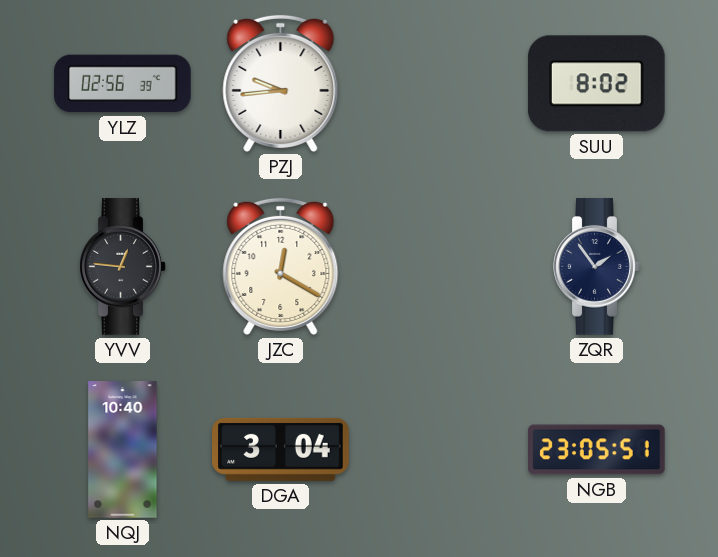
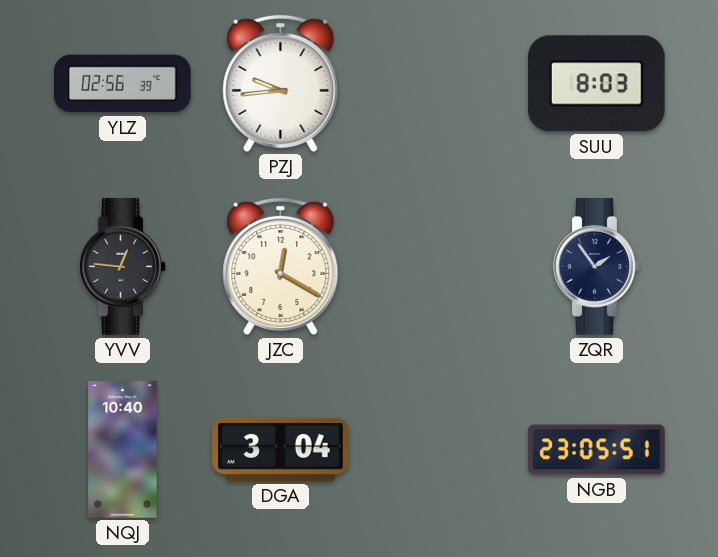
SUU: 8:02 -> 8:03 (596, 84)
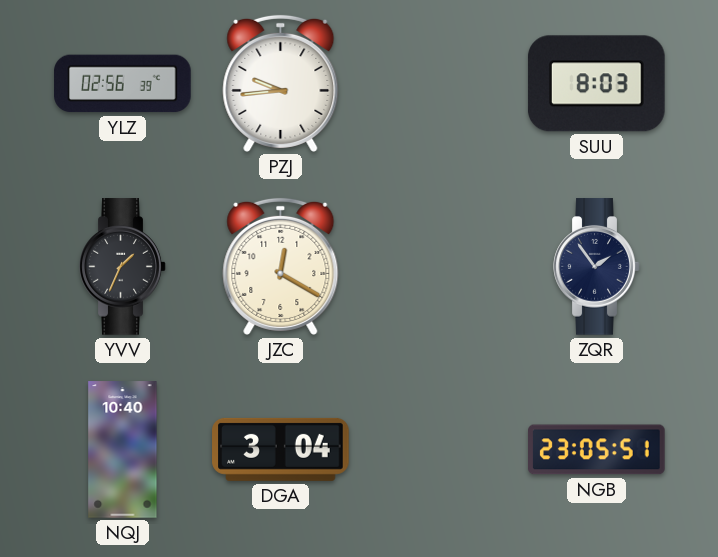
YVV: 12:46 -> 1:34 (123, 267)
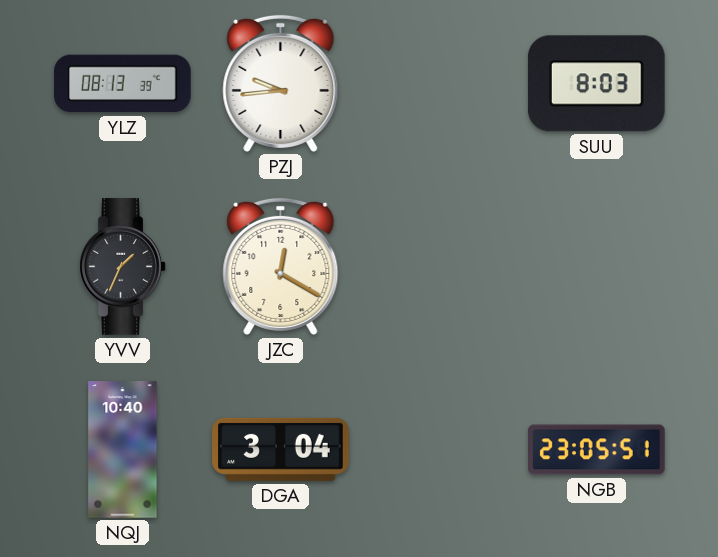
YLZ: 02:56 -> 08:13 (123, 84)
ZQR: 1:54 -> none (597, 267)
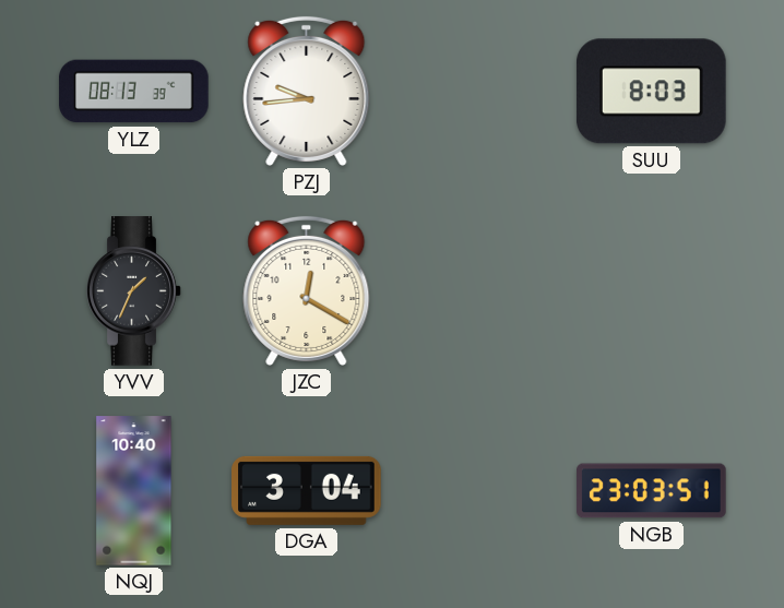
NGB: 23:05 -> 23:03 (652, 491)
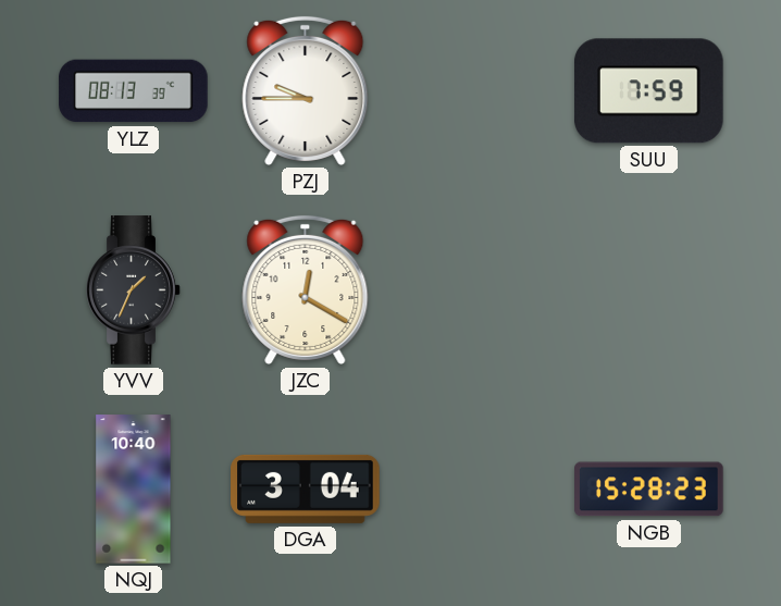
PZJ: 9:44 -> 9:45 (306, 90)
SUU: 8:03 -> 7:59 (648, 91)
NGB: 23:03 -> 15:28 (649, 490)
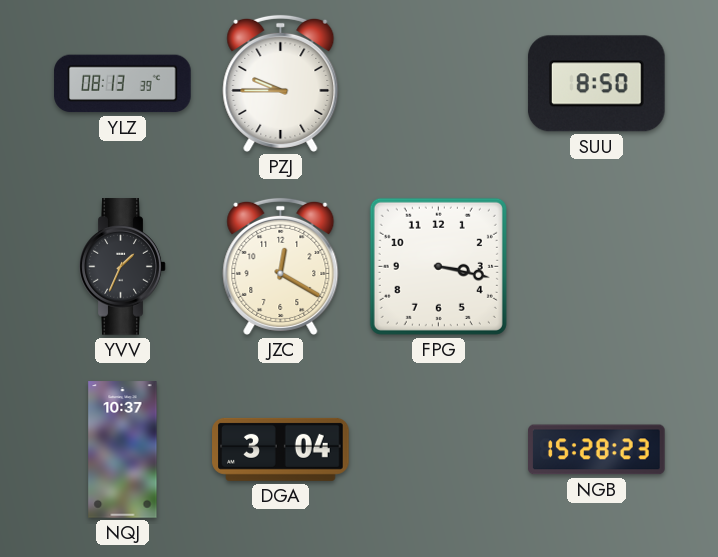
SUU: 7:59 -> 8:50 (596, 84)
FPG: none -> 3:17 (438, 266)
NQJ: 10:40 -> 10:37 (123, 450)
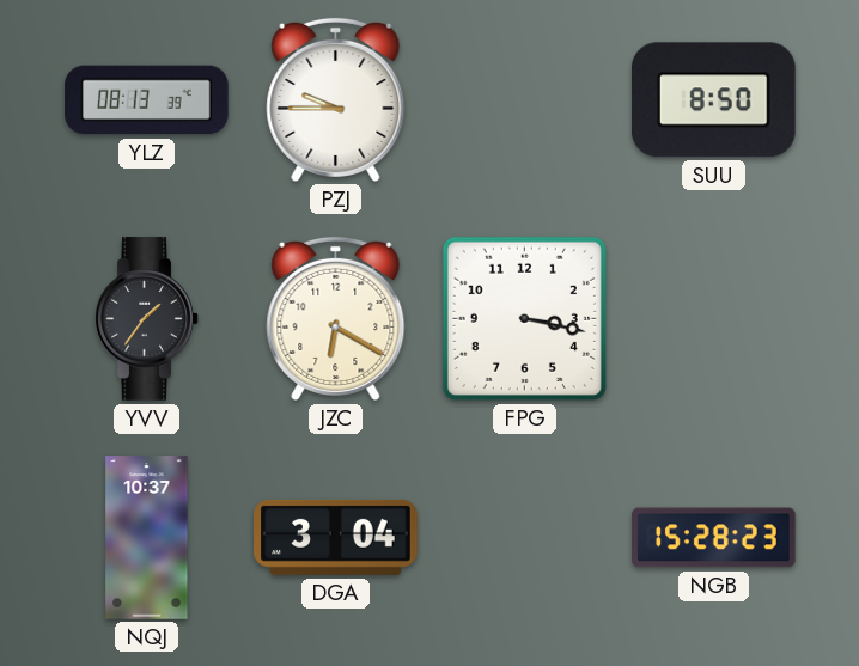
YVV: 1:34 -> 1:36 (147, 319)
JZC: 12:20 -> 6:20 (336, 318)
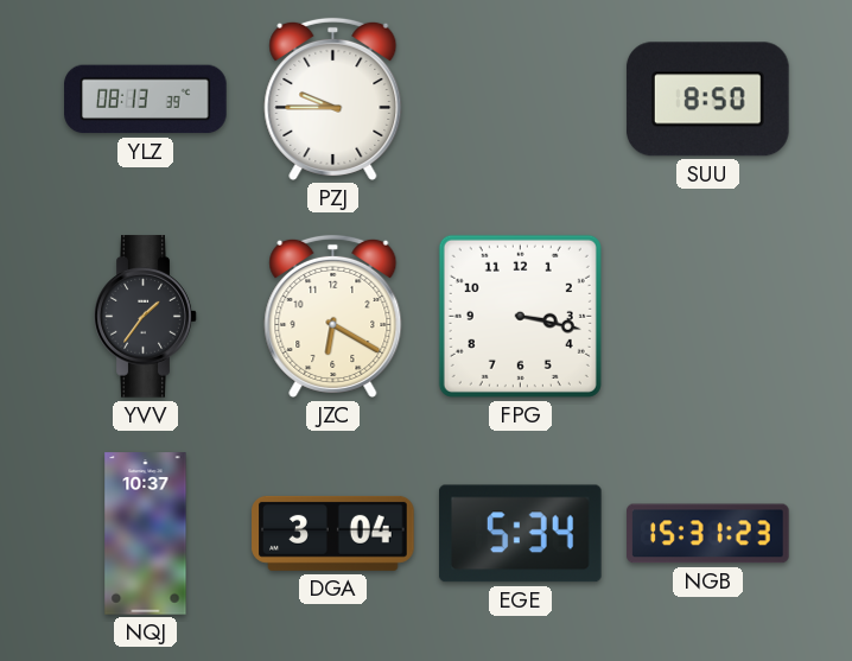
EGE: none -> 5:34 (521, 534)
NGB: 15:28 -> 15:31 (708, 534)
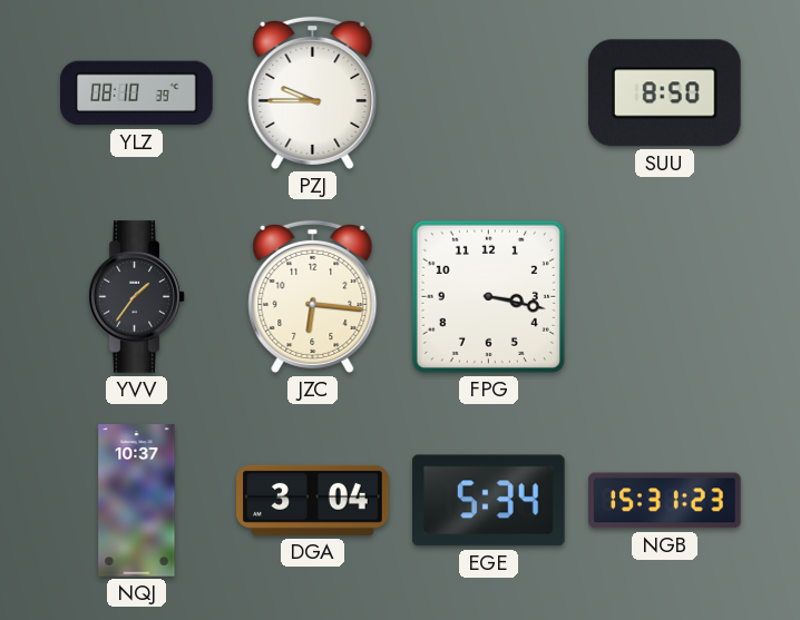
YLZ: 08:13 -> 08:10 (137, 94)
JZC: 6:20 -> 6:16 (313, 296)
